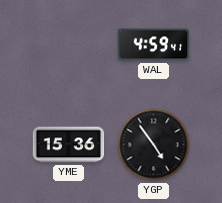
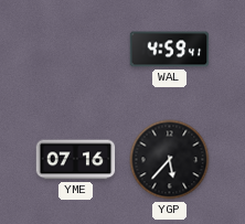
YME: 15:36 -> 07:16 (76, 160)
YGP: 4:54 -> 5:37 (170, 160)
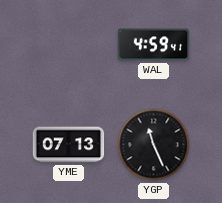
YME: 07:16 -> 07:13 (69, 145)
YGP: 5:37 -> 11:26 (154, 145)
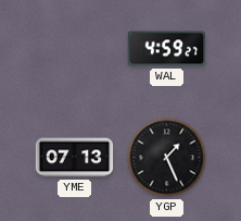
WAL: 4:59:41 -> 4:59:27 (167, 49)
YGP: 11:26 -> 1:26 (167, 158)
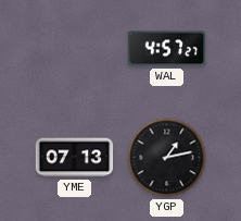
WAL: 4:59 -> 4:57 (167, 49)
YGP: 1:26 -> 1:13 (167, 158)
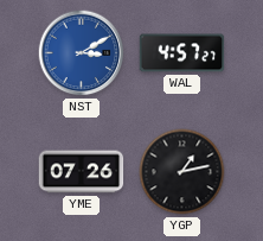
NST: none -> 3:10 (82, 53)
YME: 07:13 -> 07:26 (82, 172)
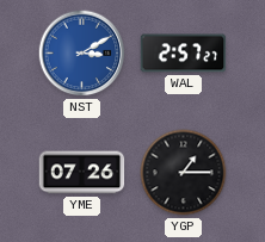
WAL: 4:57 -> 2:57 (184, 54)
YGP: 1:13 -> 1:15 (184, 173)
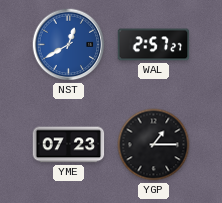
NST: 3:10 -> 12:40 (69, 45)
YME: 07:26 -> 07:23 (69, 145)
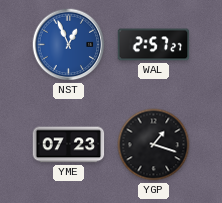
NST: 12:40 -> 12:56 (69, 45)
YGP: 1:15 -> 1:18 (154, 145)
